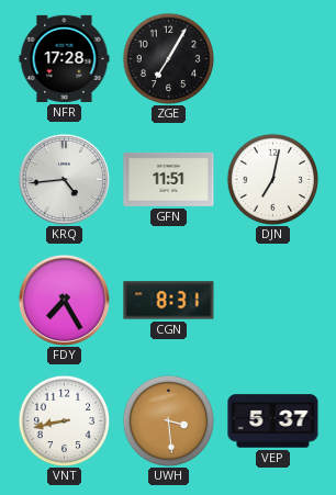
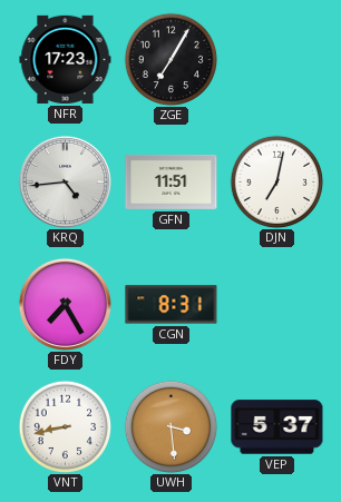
NFR: 17:28 -> 17:23 (66, 59)
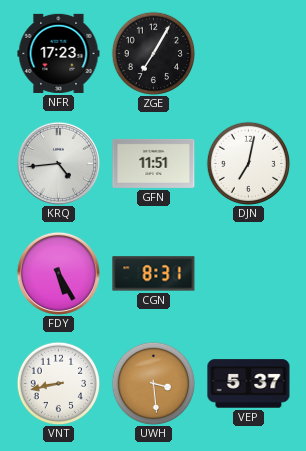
FDY: 7:25 -> 5:25 (58, 273)
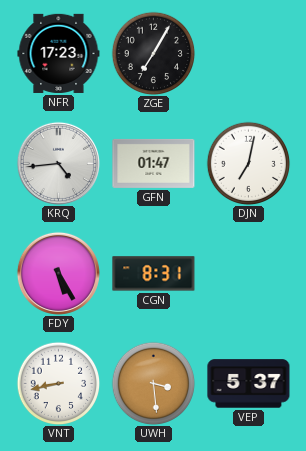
GFN: 11:51 -> 01:47 (154, 163)
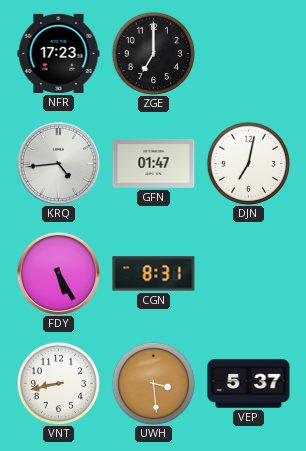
ZGE: 7:05 -> 7:00 (153, 53)
